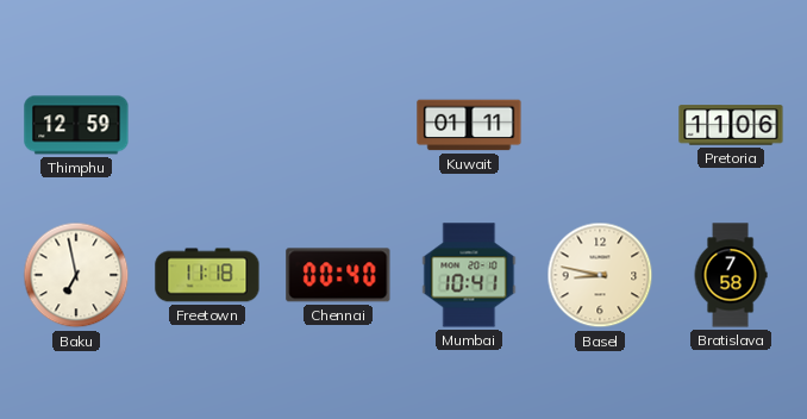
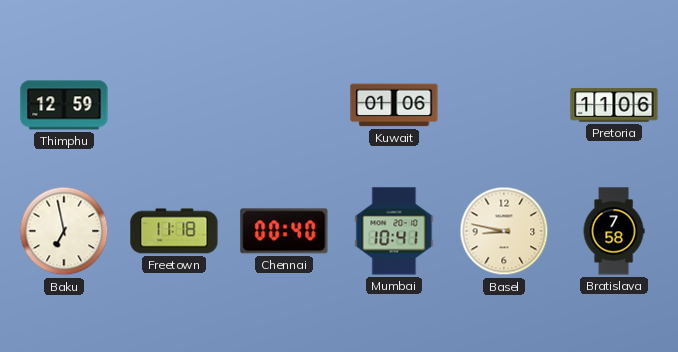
Kuwait: 01:11 -> 01:06 (394, 105)
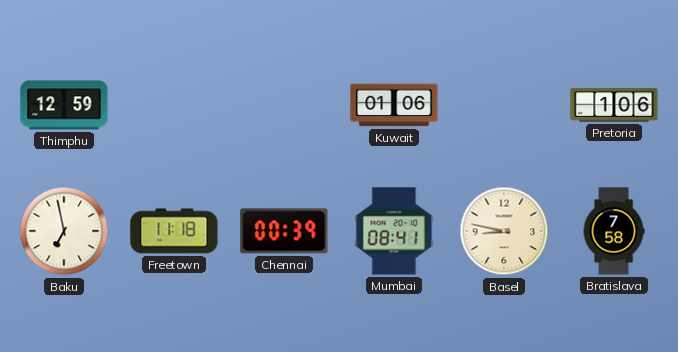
Pretoria: 11:06 -> 1:06 (614, 105)
Chennai: 00:40 -> 00:39 (284, 231)
Mumbai: 10:41 -> 08:41 (394, 231)
